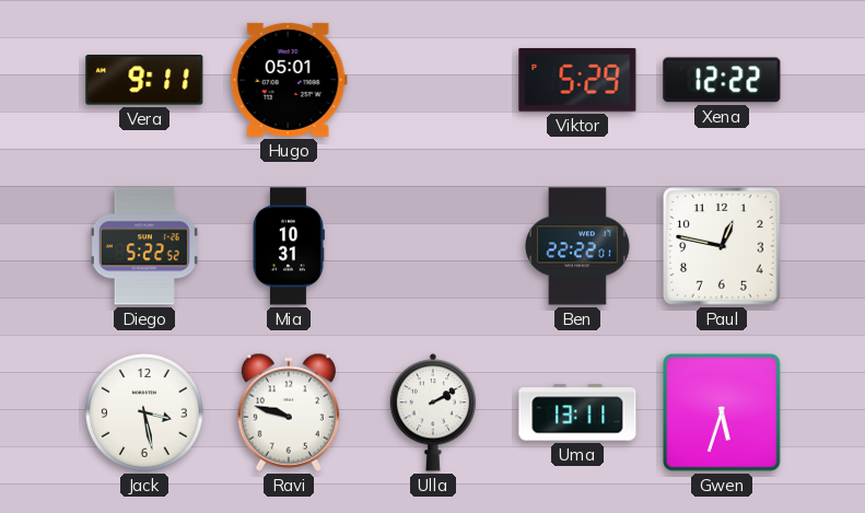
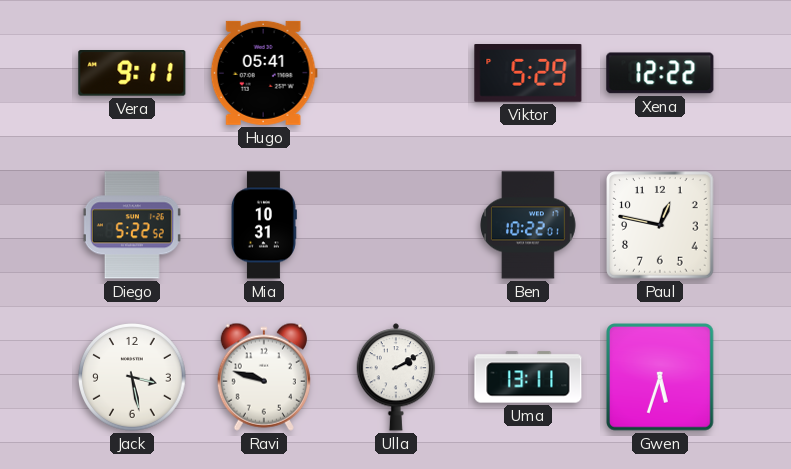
Hugo: 05:01 -> 05:41 (264, 73)
Ben: 22:22 -> 10:22 (529, 225)
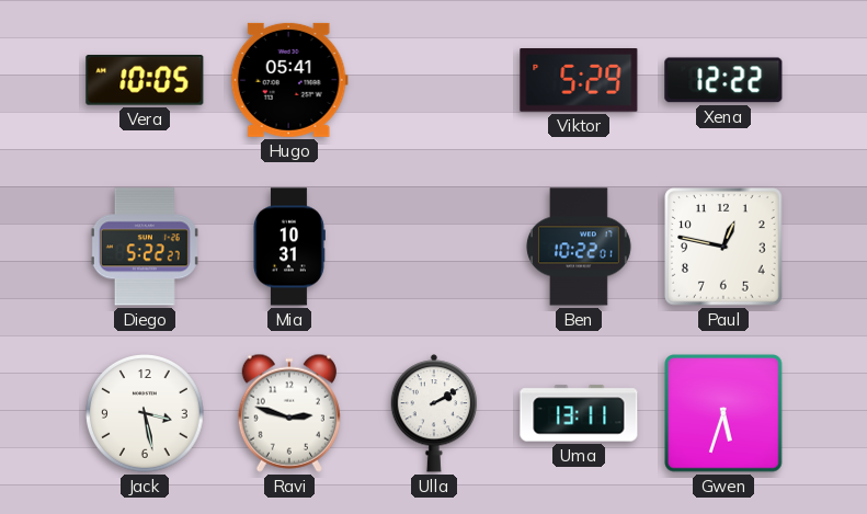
Vera: 9:11 -> 10:05 (145, 81)
Diego: 5:22:52 -> 5:22:27 (145, 247)
Ravi: 9:48 -> 2:48 (289, 413)
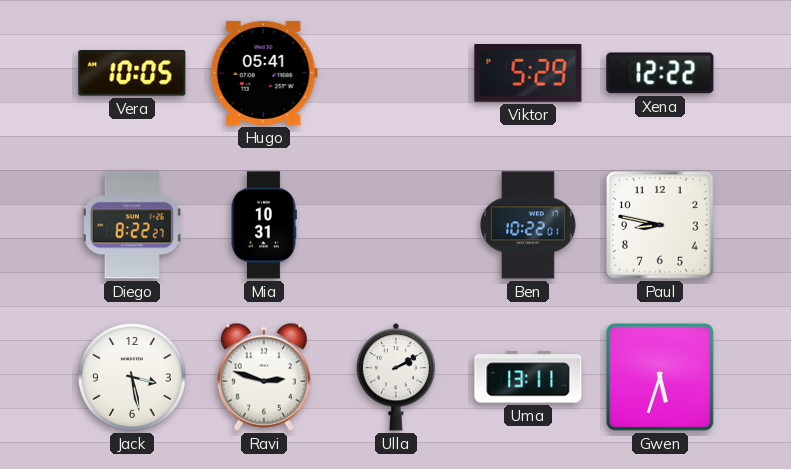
Diego: 5:22 -> 8:22 (132, 225)
Paul: 12:47 -> 8:47 (660, 225)
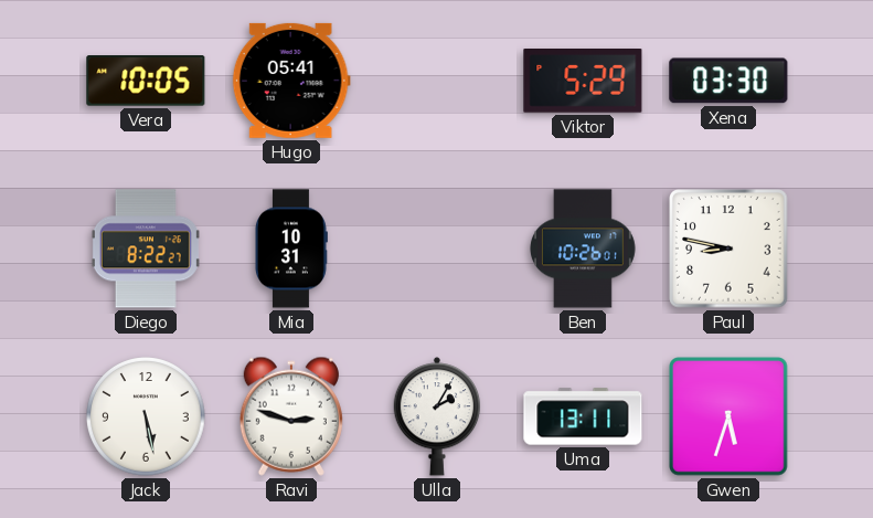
Xena: 12:22 -> 03:30 (728, 81)
Ben: 10:22 -> 10:26 (584, 249)
Jack: 3:28 -> 5:28 (147, 417)
Ulla: 2:10 -> 2:05 (437, 416)
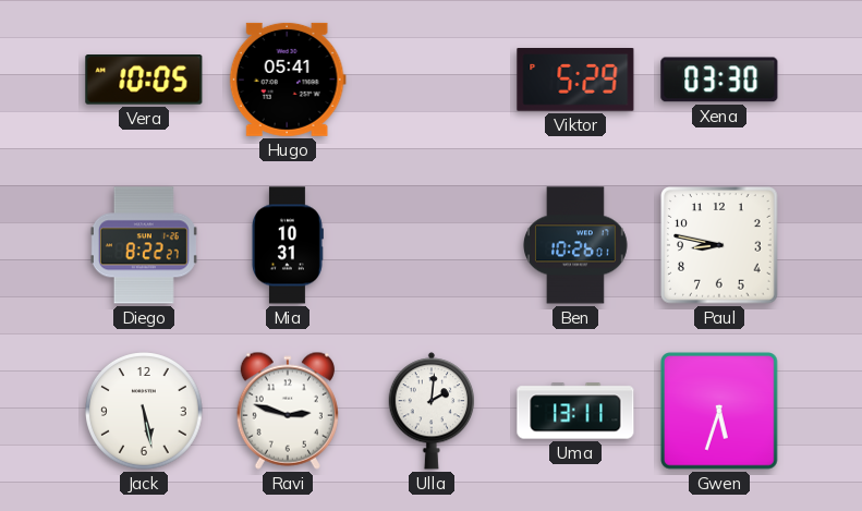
Ulla: 2:05 -> 2:01 (432, 411)
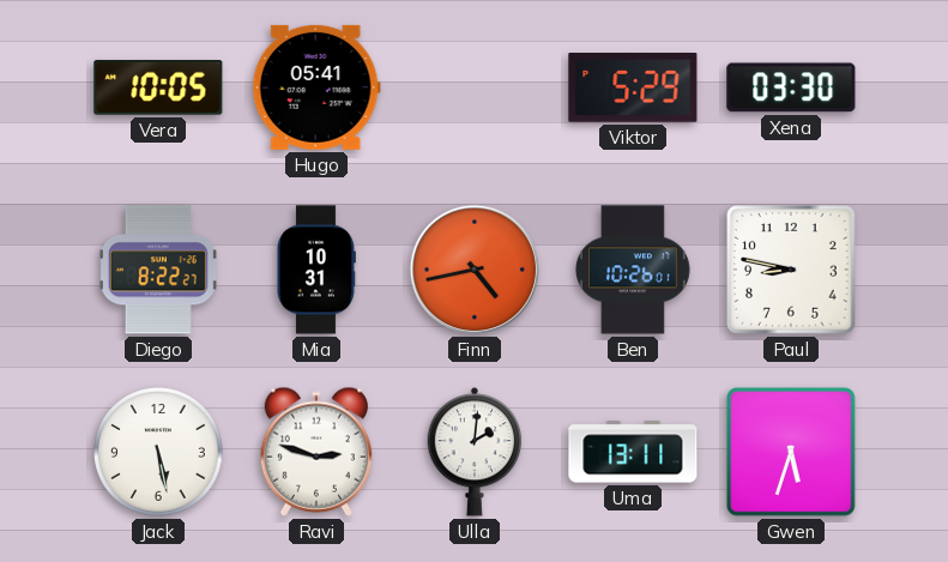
Finn: none -> 4:43 (475, 270)
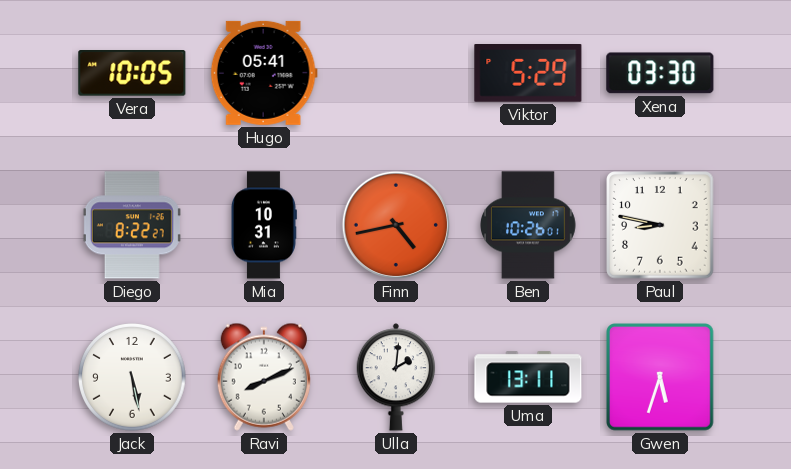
Ravi: 2:48 -> 8:11 (264, 377)
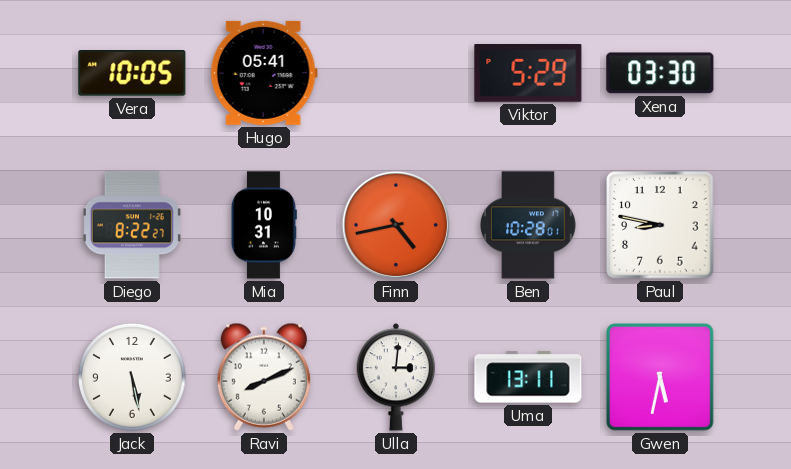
Ben: 10:26 -> 10:28 (529, 225)
Ulla: 2:01 -> 3:01 (396, 377)
Gwen: 5:33 -> 5:32 (660, 377)
